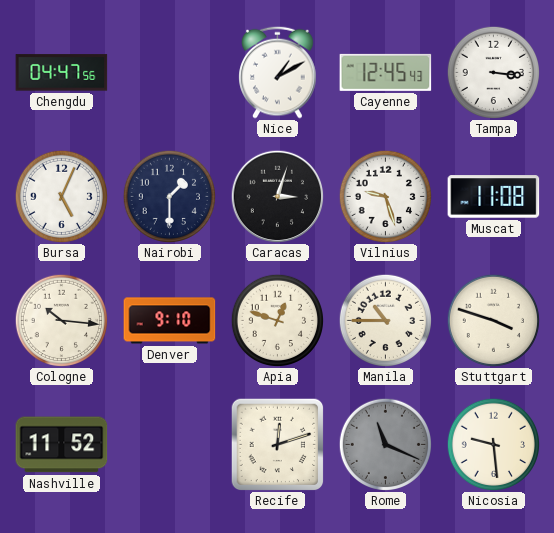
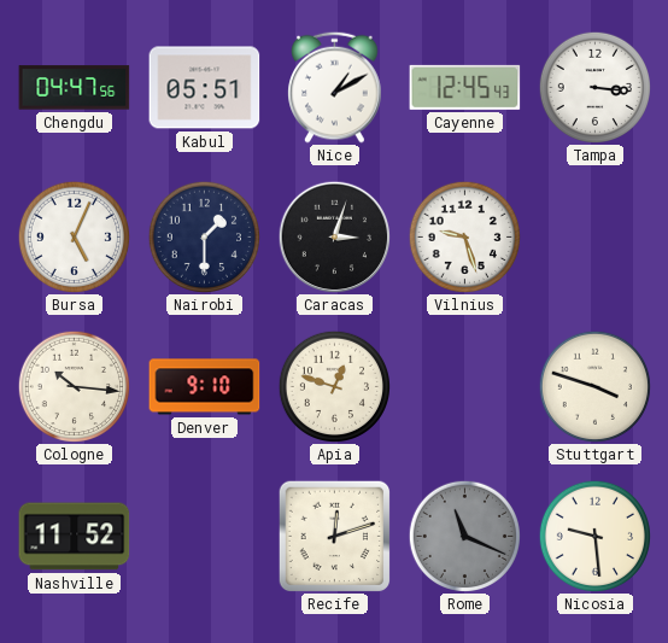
Kabul: none -> 05:51 (205, 88)
Muscat: 11:08 -> none (494, 197)
Manila: 10:45 -> none (385, 320)
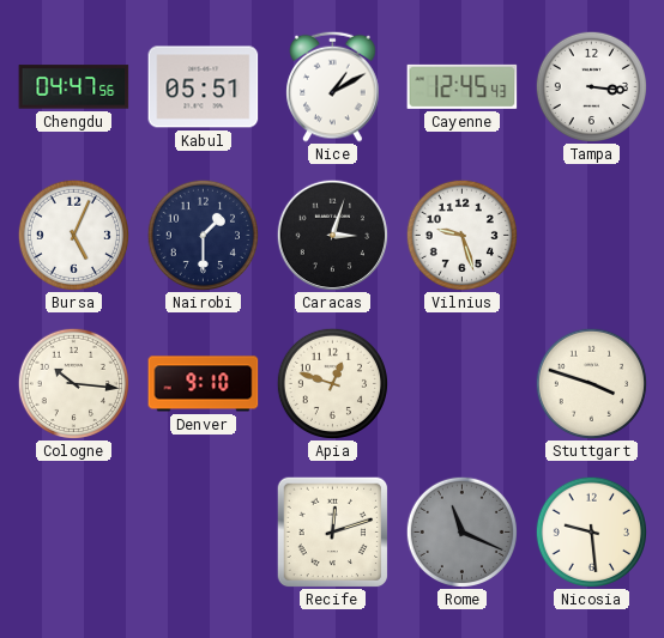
Nashville: 11:52 -> none (75, 537)
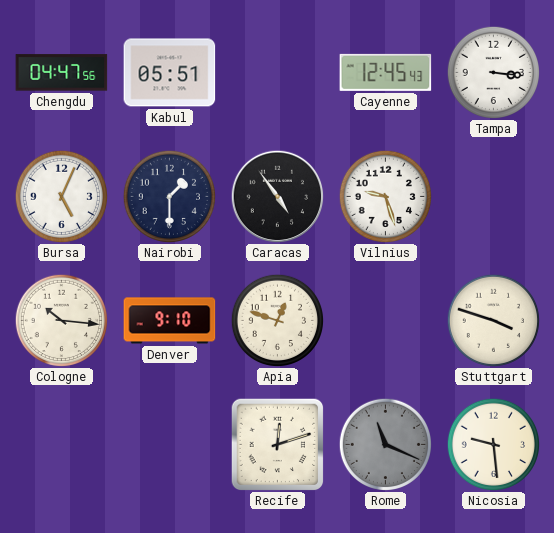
Nice: 1:10 -> none (333, 86)
Caracas: 3:03 -> 4:54 (277, 196)
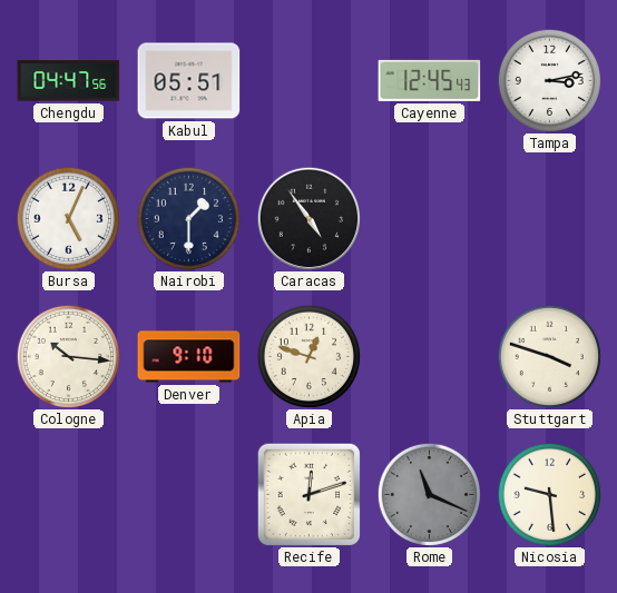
Tampa: 3:16 -> 3:13 (549, 80)
Vilnius: 9:27 -> none (385, 196)
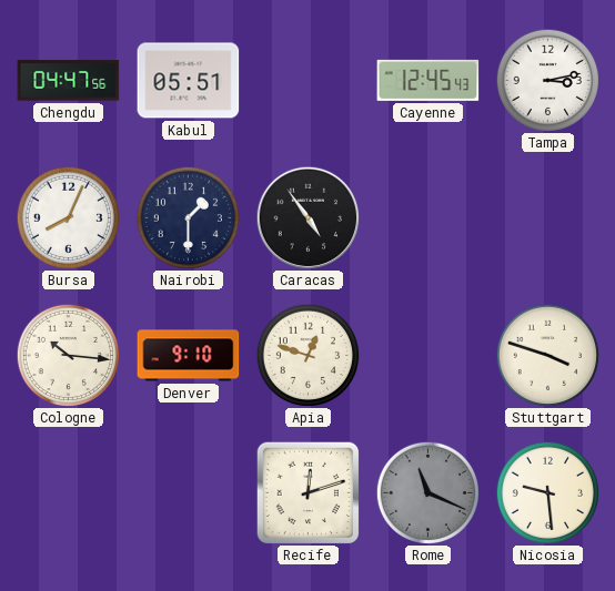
Bursa: 5:04 -> 8:04 (68, 217)
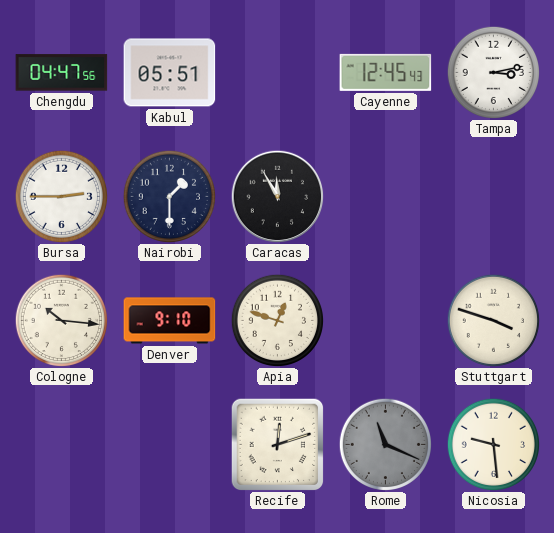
Bursa: 8:04 -> 2:45 (61, 196)
Caracas: 4:54 -> 11:55 (277, 196)
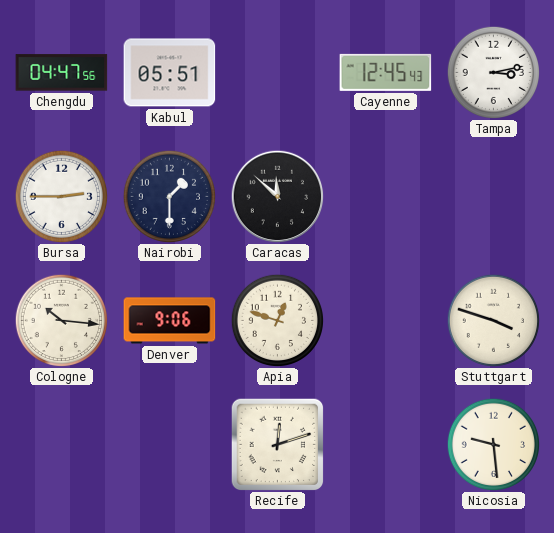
Caracas: 11:55 -> 11:52 (277, 196)
Denver: 9:10 -> 9:06 (170, 321)
Rome: 11:19 -> none (385, 444)
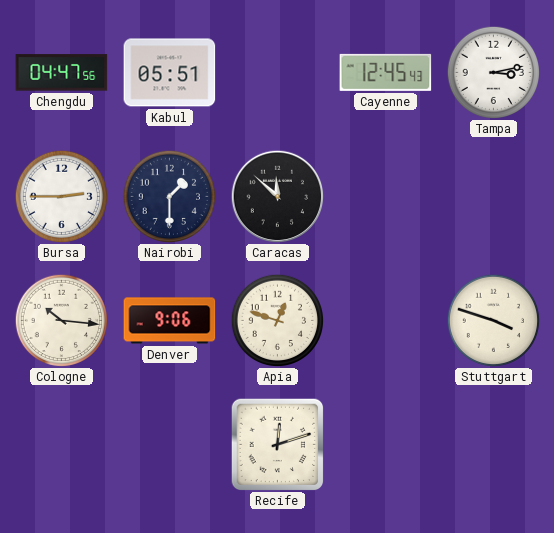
Nicosia: 9:29 -> none (493, 444)
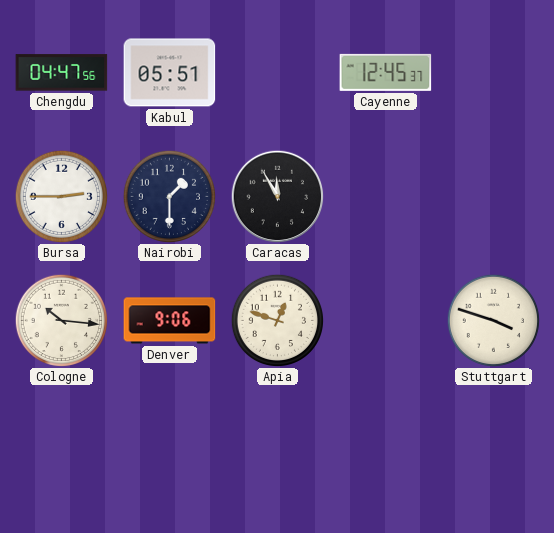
Cayenne: 12:45:43 -> 12:45:37 (386, 72)
Tampa: 3:13 -> none (493, 72)
Caracas: 11:52 -> 11:55 (277, 196)
Recife: 12:12 -> none (277, 444)
